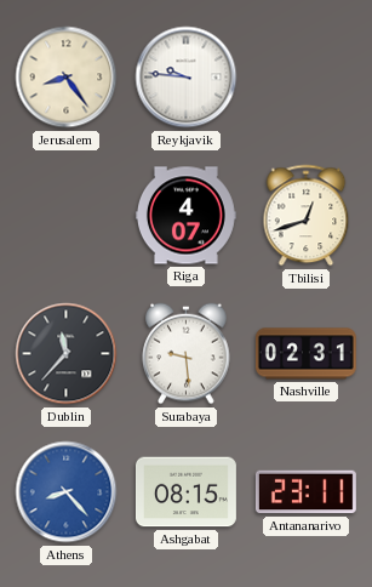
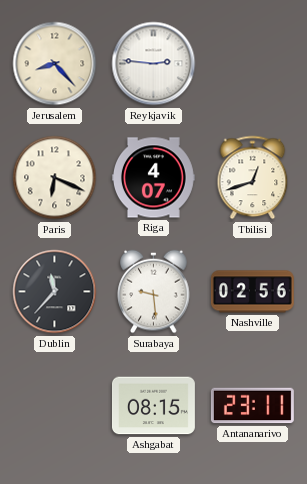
Jerusalem: 8:24 -> 8:23 (55, 64)
Reykjavik: 9:46 -> 2:46 (154, 64)
Paris: none -> 6:19 (55, 178)
Nashville: 02:31 -> 02:56 (252, 292)
Athens: 8:23 -> none (67, 492)
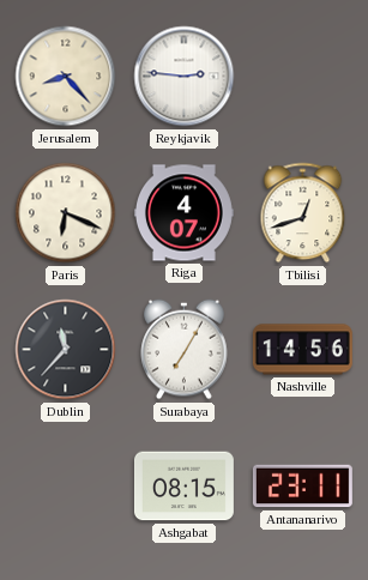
Surabaya: 9:29 -> 7:05 (185, 350)
Nashville: 02:56 -> 14:56 (302, 350)
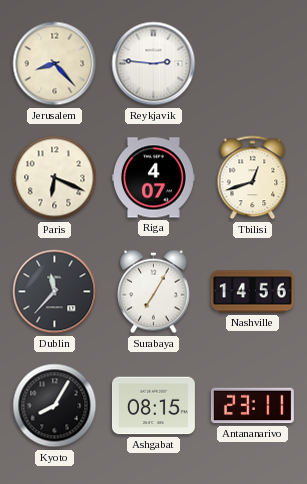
Kyoto: none -> 8:05 (55, 406)
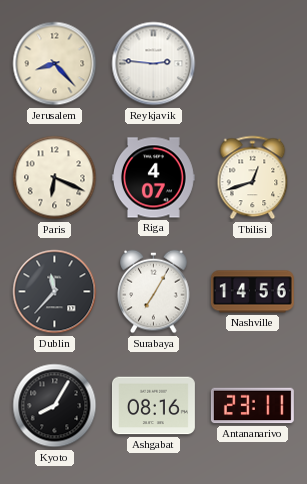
Ashgabat: 08:15 -> 08:16 (153, 406)
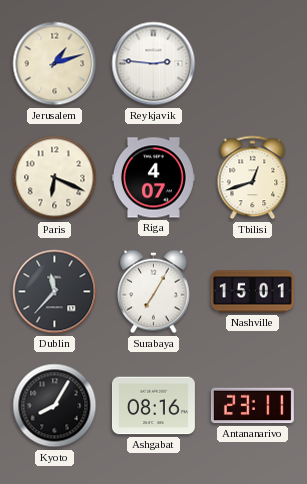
Jerusalem: 8:23 -> 1:12 (55, 64)
Nashville: 14:56 -> 15:01 (252, 292)
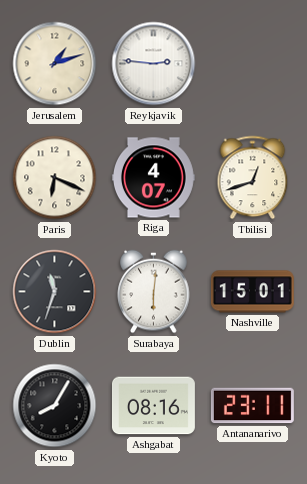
Dublin: 11:37 -> 11:33 (55, 292)
Surabaya: 7:05 -> 6:01 (154, 292)
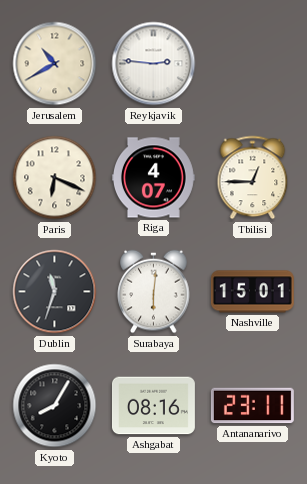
Jerusalem: 1:12 -> 10:40 (55, 64)
Tbilisi: 12:42 -> 12:45 (253, 178)
